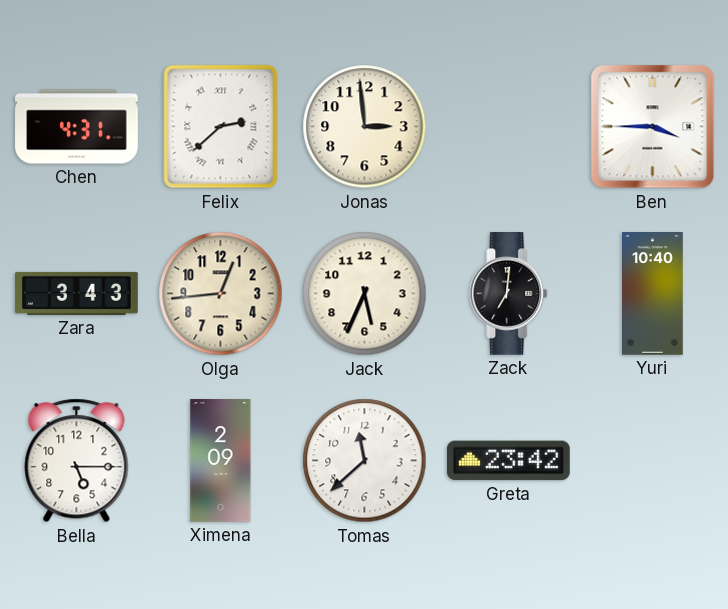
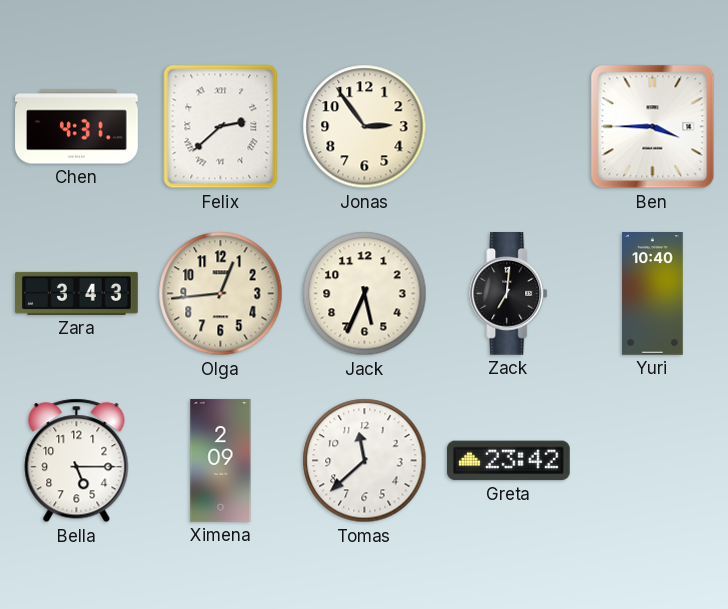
Jonas: 2:59 -> 2:54 (365, 127)
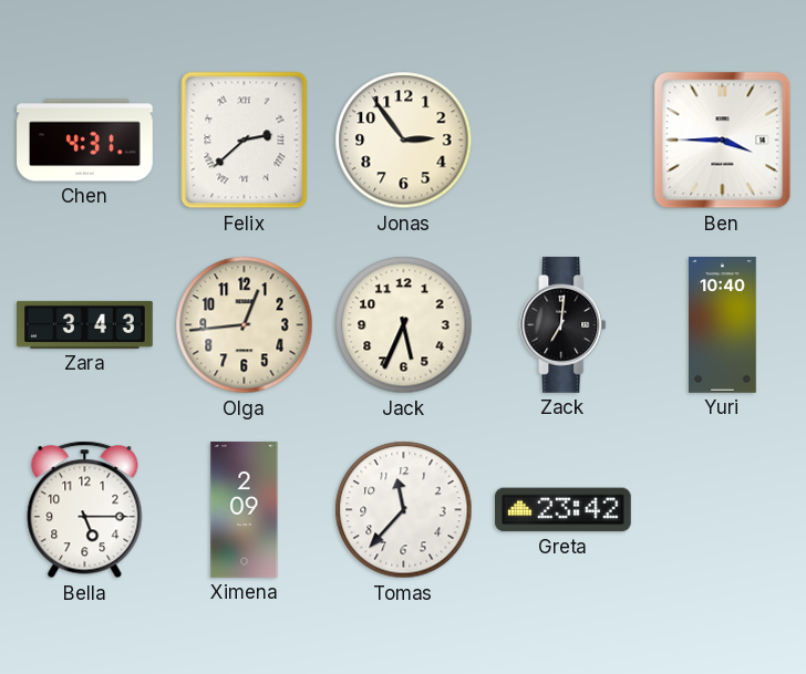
Tomas: 11:38 -> 11:37 (404, 510)
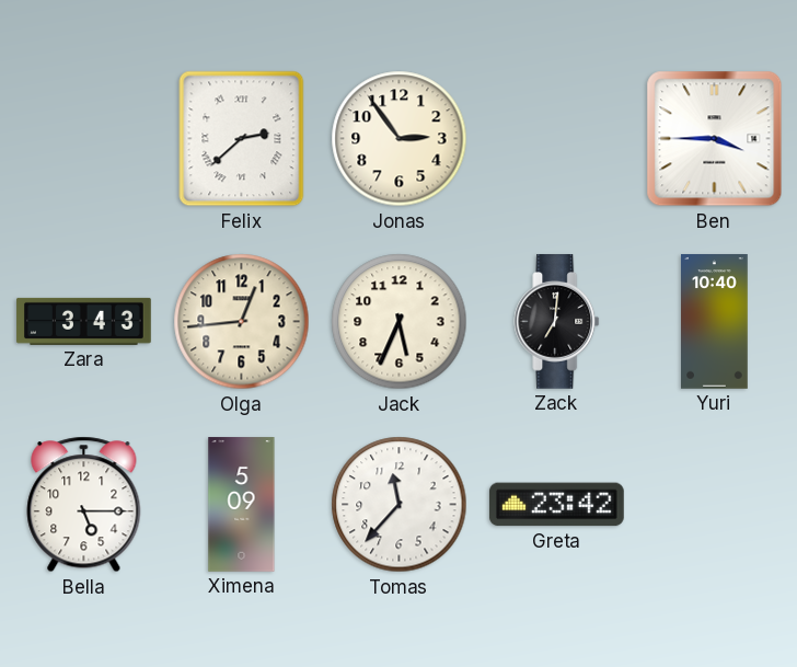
Chen: 4:31 -> none (85, 141)
Ximena: 2:09 -> 5:09 (242, 505)
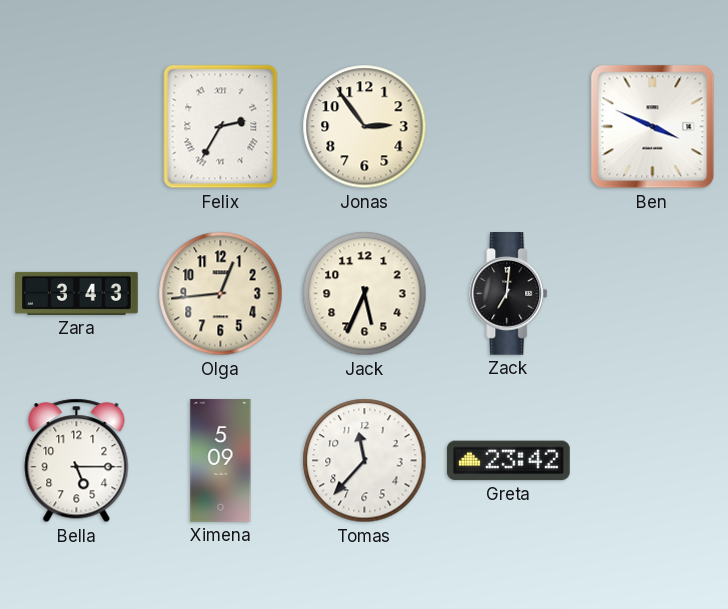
Felix: 2:38 -> 2:35 (221, 127)
Ben: 3:45 -> 3:49 (653, 127)
Yuri: 10:40 -> none (715, 322)
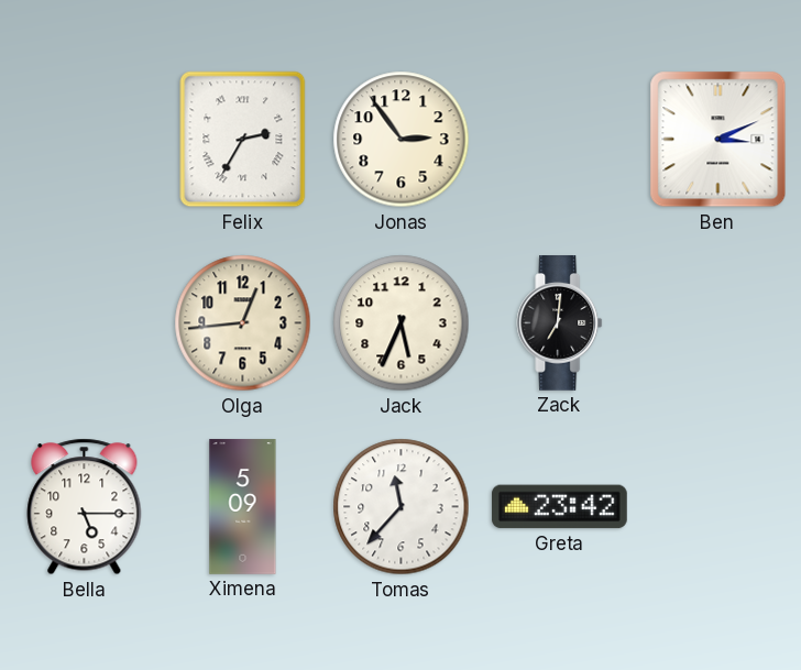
Ben: 3:49 -> 3:11 (718, 140)
Zara: 3:43 -> none (77, 293)
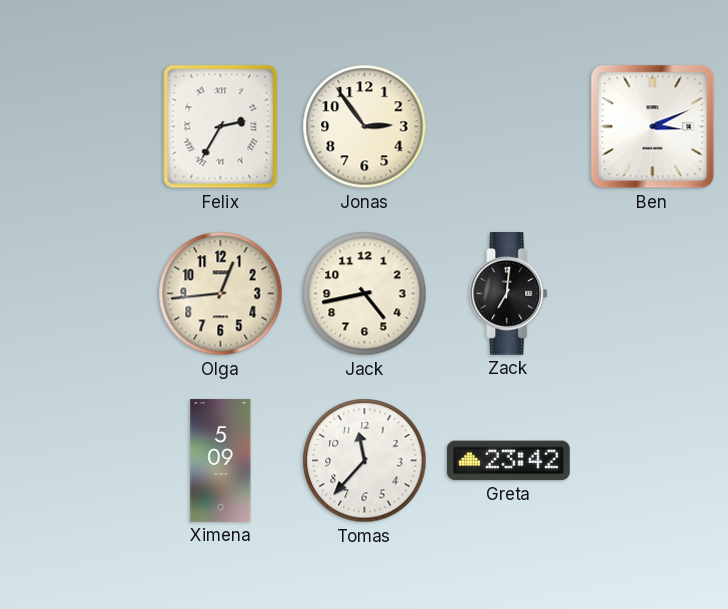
Jack: 5:34 -> 4:43 (365, 294)
Bella: 5:15 -> none (85, 507)
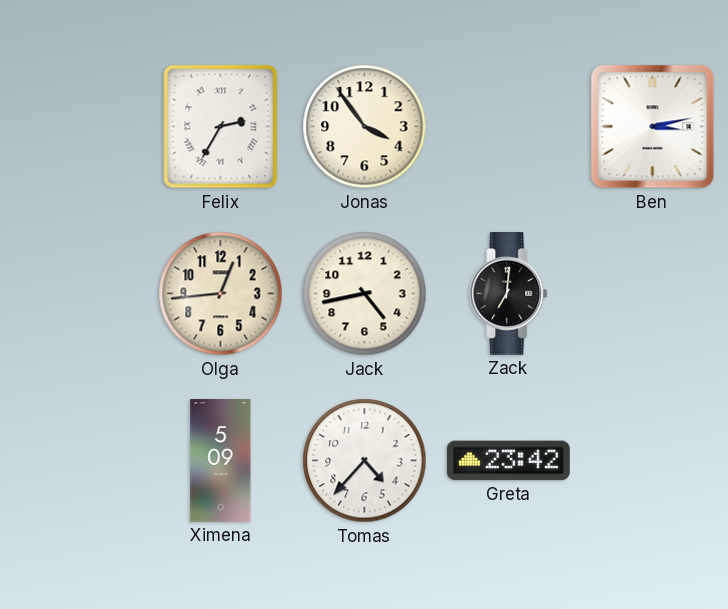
Jonas: 2:54 -> 3:54 (365, 127)
Ben: 3:11 -> 3:13 (653, 127)
Tomas: 11:37 -> 4:37 (365, 461)
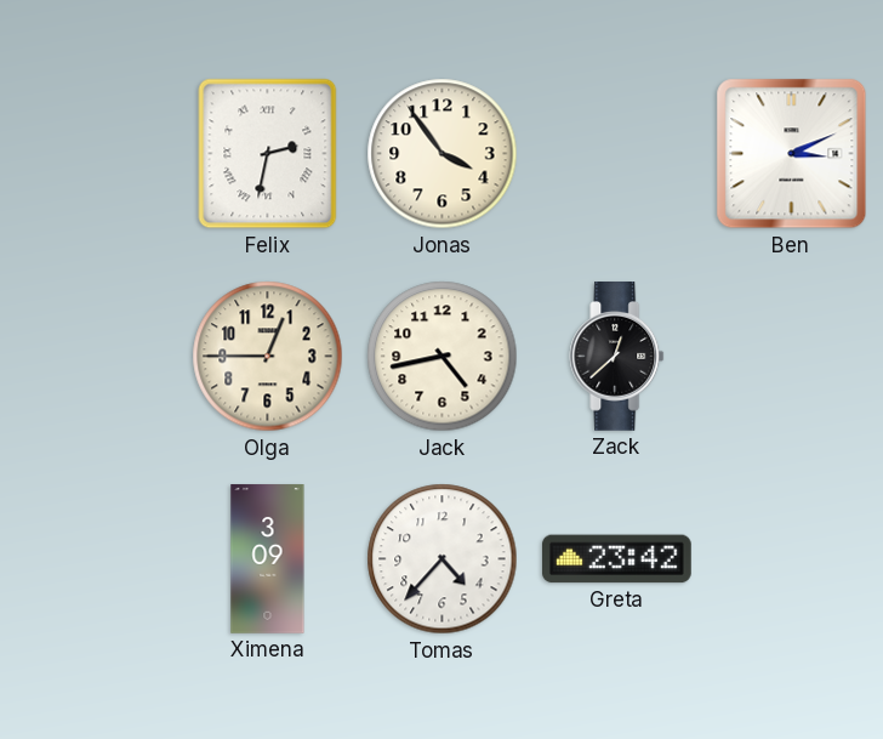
Felix: 2:35 -> 2:32 (268, 154)
Ben: 3:13 -> 3:11 (792, 154)
Olga: 12:44 -> 12:45 (268, 357)
Zack: 7:01 -> 12:38 (617, 357)
Ximena: 5:09 -> 3:09 (268, 559)
